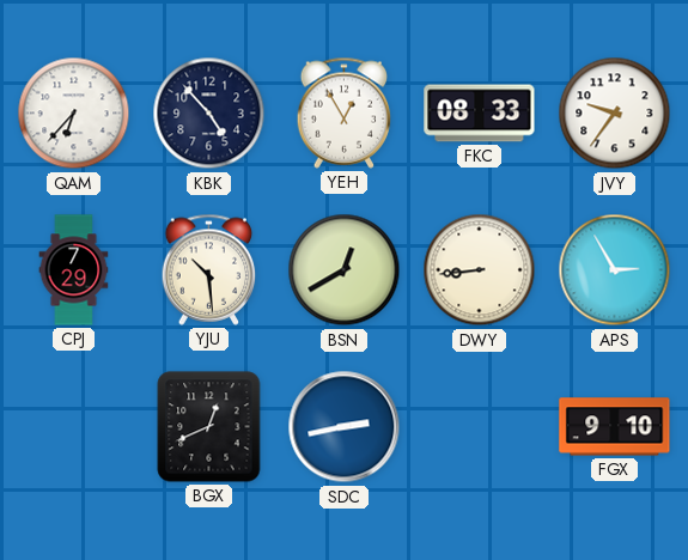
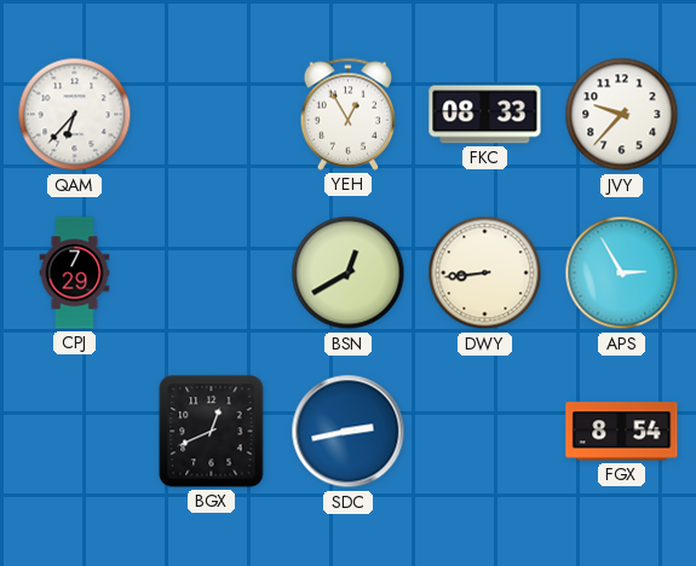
KBK: 4:53 -> none (209, 114)
JVY: 9:36 -> 9:37 (622, 115)
YJU: 10:29 -> none (209, 269)
FGX: 9:10 -> 8:54 (622, 432)
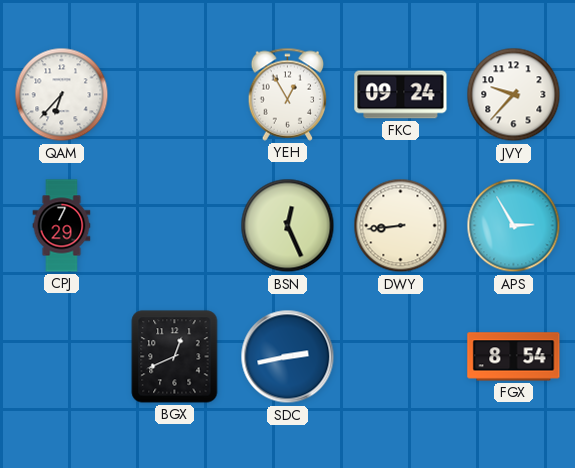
FKC: 08:33 -> 09:24 (401, 95)
BSN: 12:40 -> 12:26 (288, 226)
